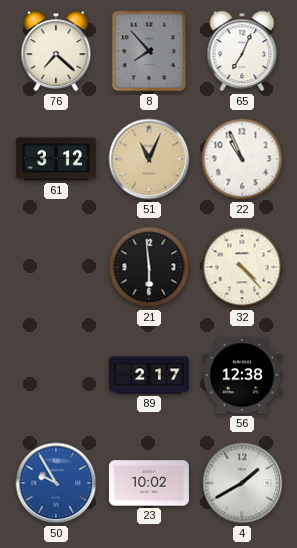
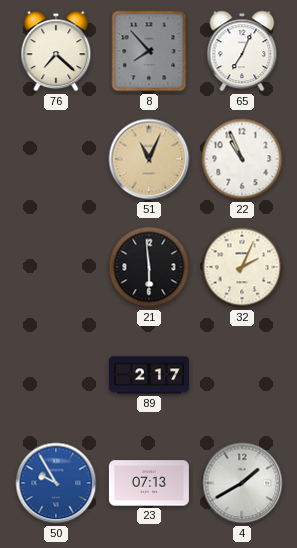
61: 3:12 -> none (56, 159)
32: 4:23 -> 2:04 (242, 267)
56: 12:38 -> none (242, 375)
23: 10:02 -> 07:13 (149, 483)
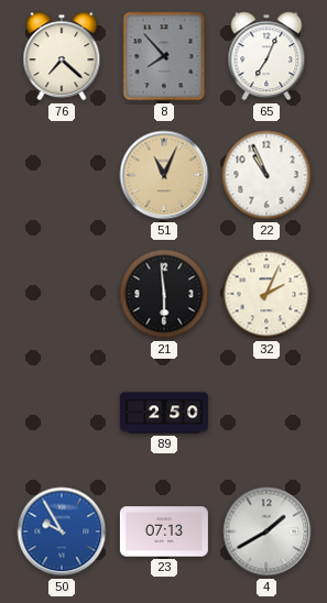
89: 2:17 -> 2:50 (164, 413)
